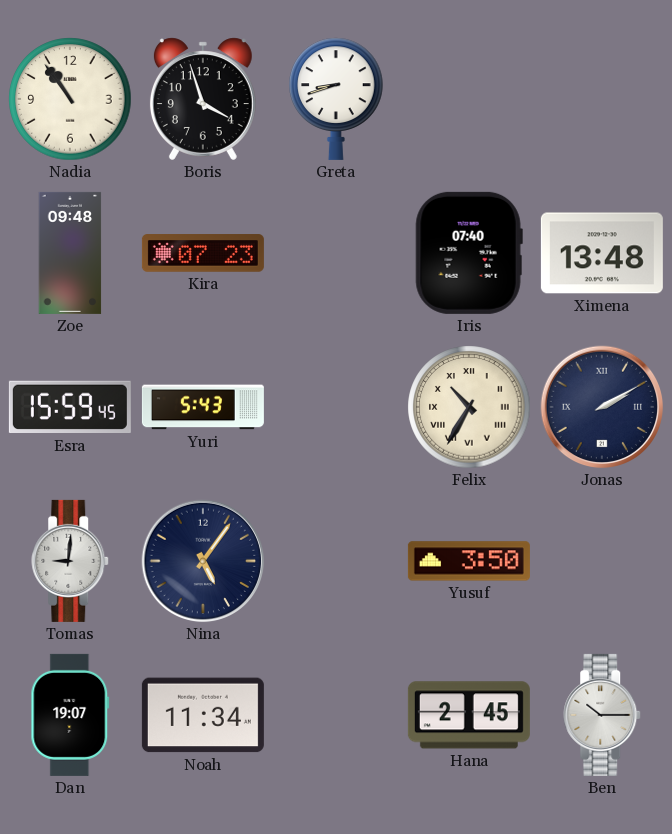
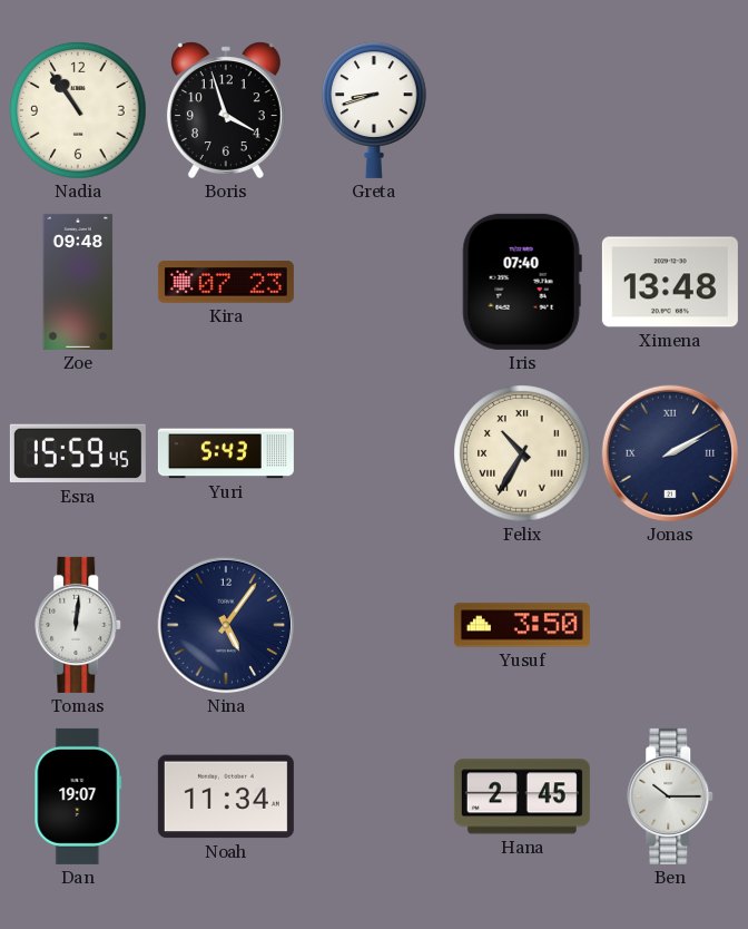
Tomas: 9:01 -> 12:01 (79, 625)
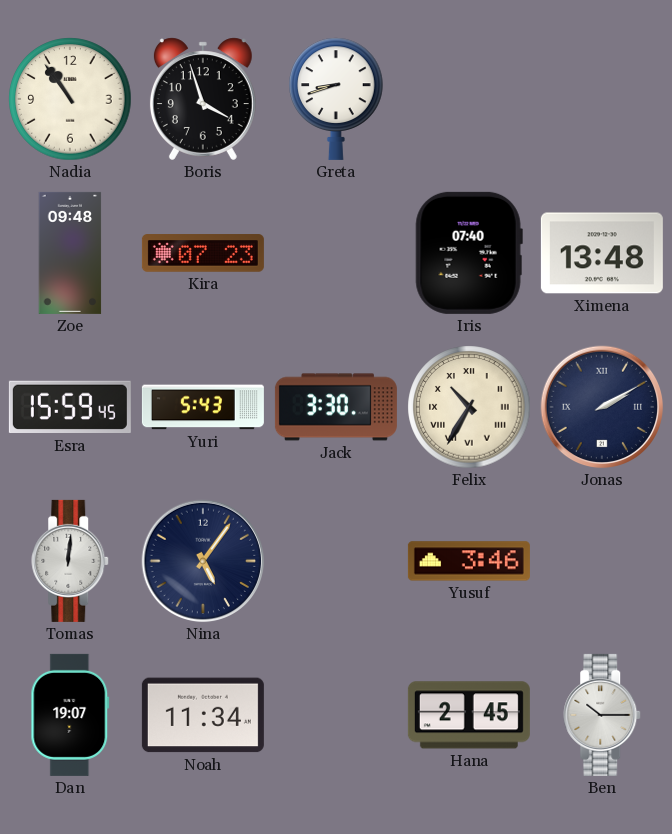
Jack: none -> 3:30 (336, 407)
Yusuf: 3:50 -> 3:46 (469, 561)
